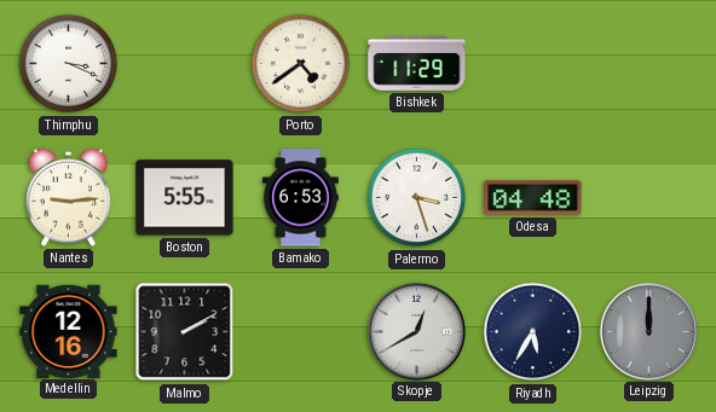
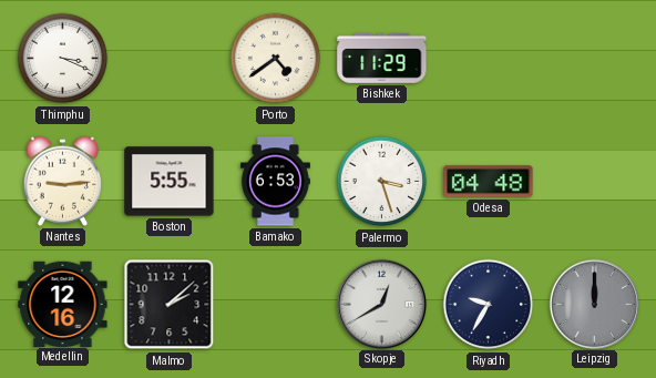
Malmo: 2:10 -> 2:08 (170, 305)
Riyadh: 5:35 -> 9:35 (489, 305)
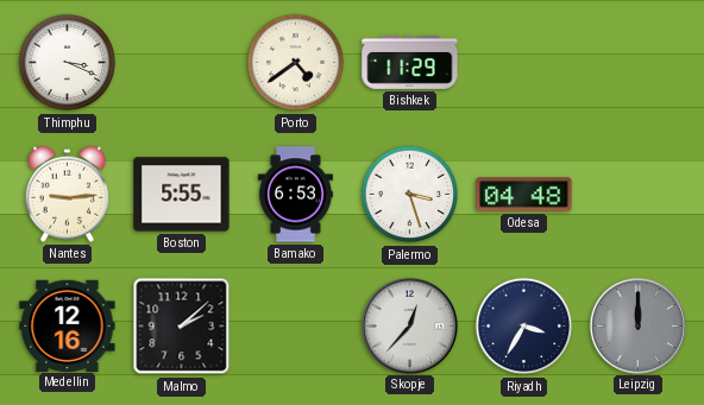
Skopje: 12:40 -> 12:37 (409, 325)
Riyadh: 9:35 -> 3:35 (524, 327)
